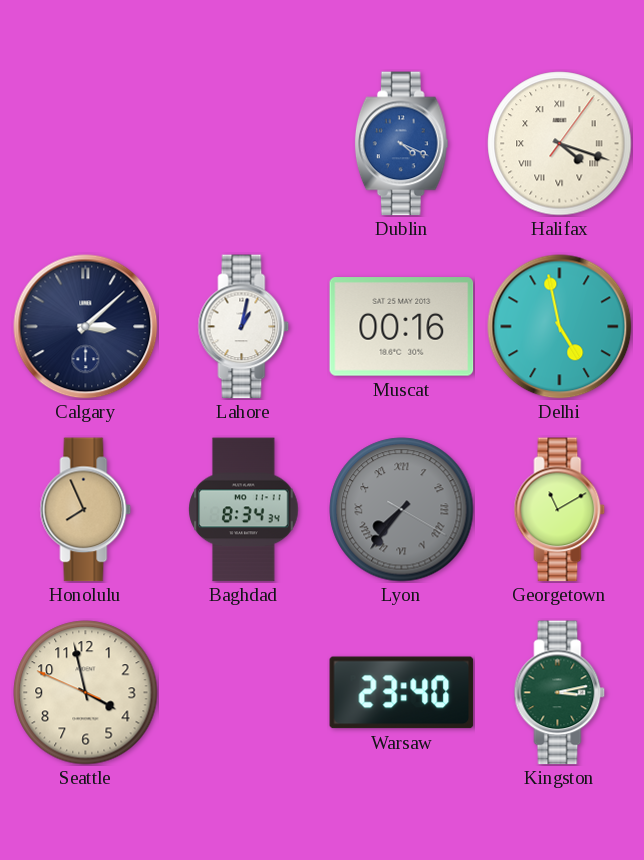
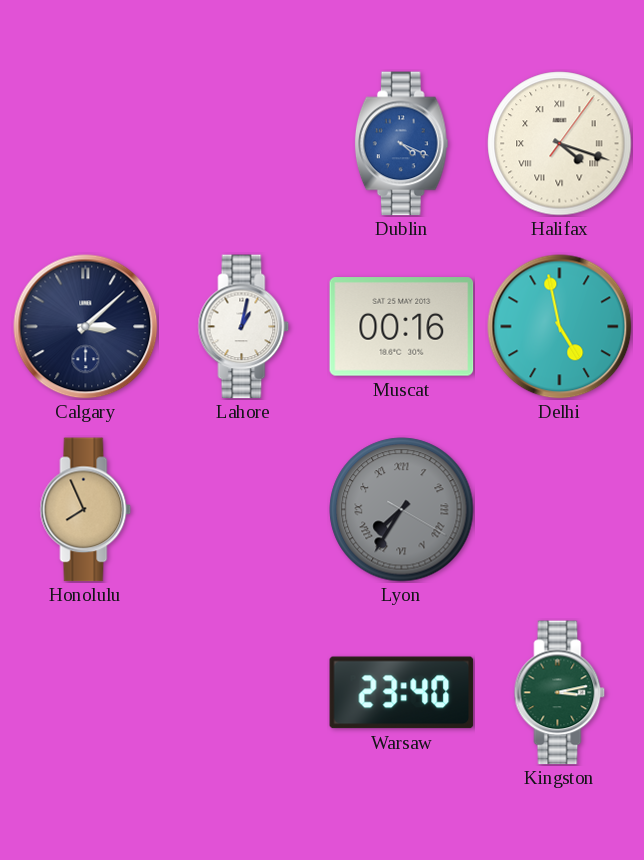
Baghdad: 8:34 -> none (244, 510)
Lyon: 7:36 -> 7:35 (402, 510)
Georgetown: 11:10 -> none (560, 510)
Seattle: 3:57 -> none (86, 693)
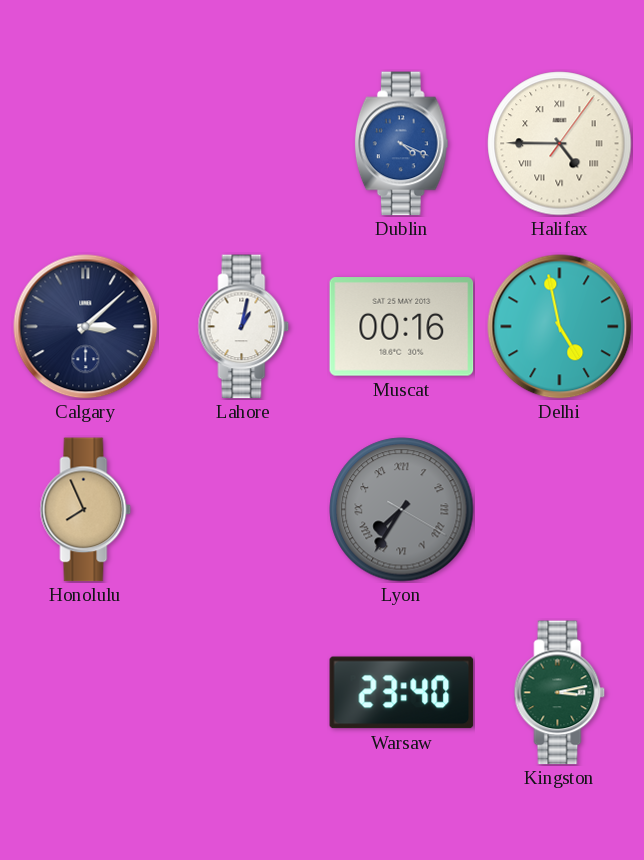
Halifax: 4:18 -> 4:45 (560, 144)
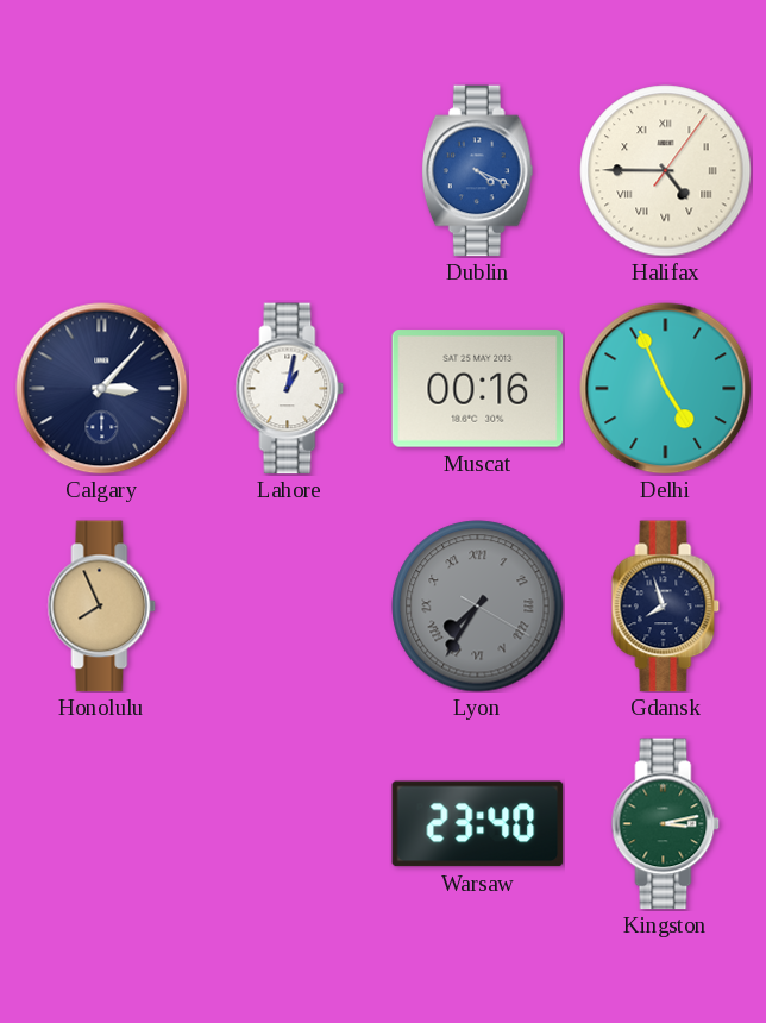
Calgary: 3:08 -> 3:07 (102, 389)
Delhi: 4:58 -> 4:56 (666, 389)
Gdansk: none -> 7:57 (666, 607)
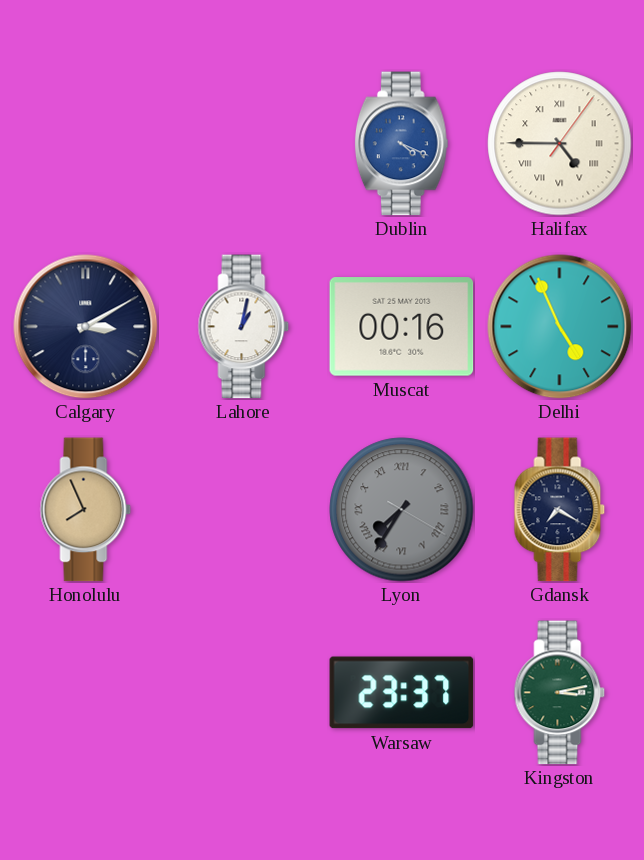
Calgary: 3:07 -> 3:10 (86, 327)
Gdansk: 7:57 -> 7:20 (560, 510)
Warsaw: 23:40 -> 23:37 (402, 693)
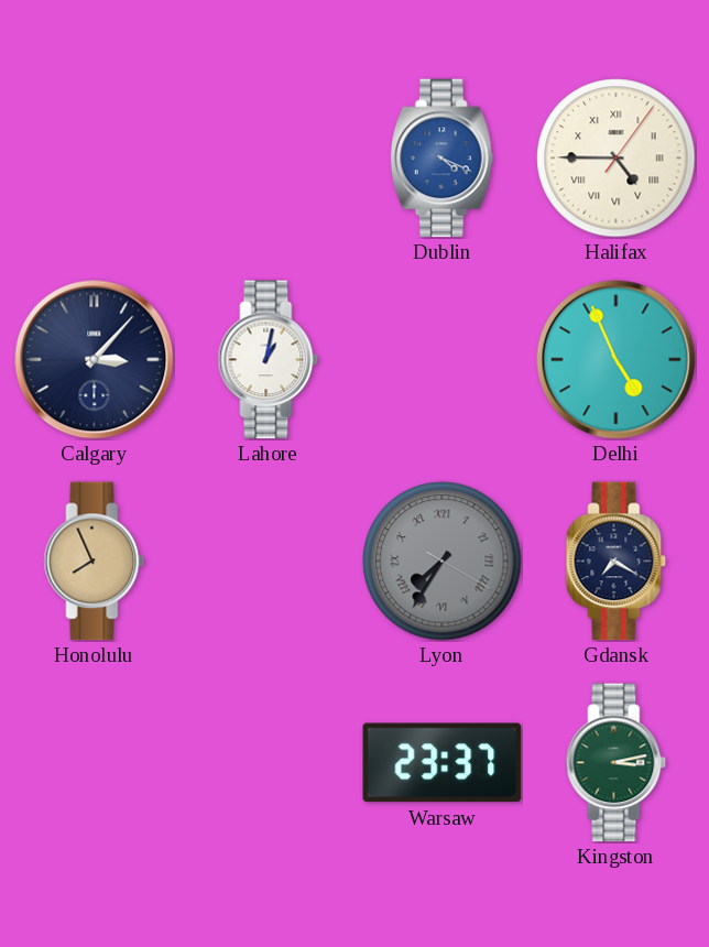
Calgary: 3:10 -> 3:07 (95, 360)
Muscat: 00:16 -> none (402, 327)
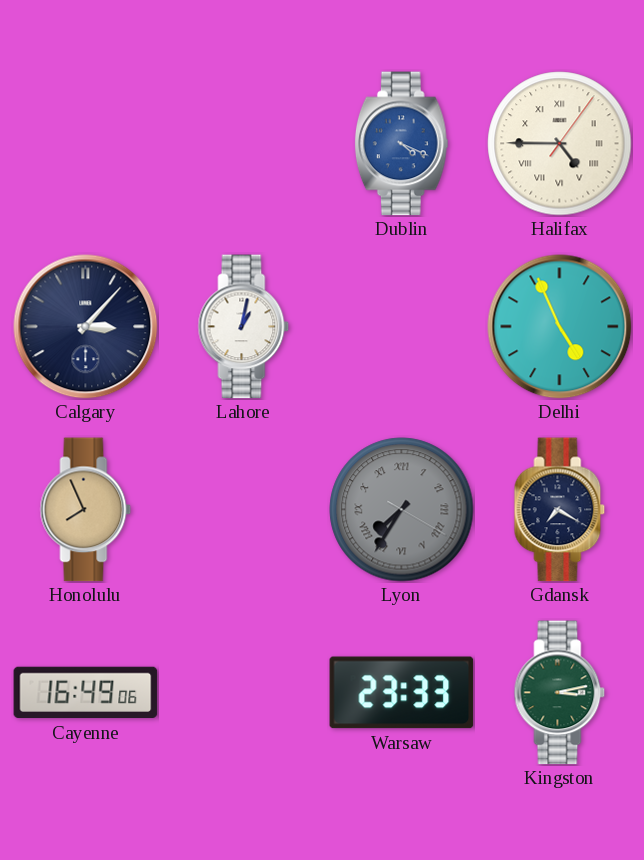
Cayenne: none -> 16:49 (86, 693)
Warsaw: 23:37 -> 23:33 (402, 693)
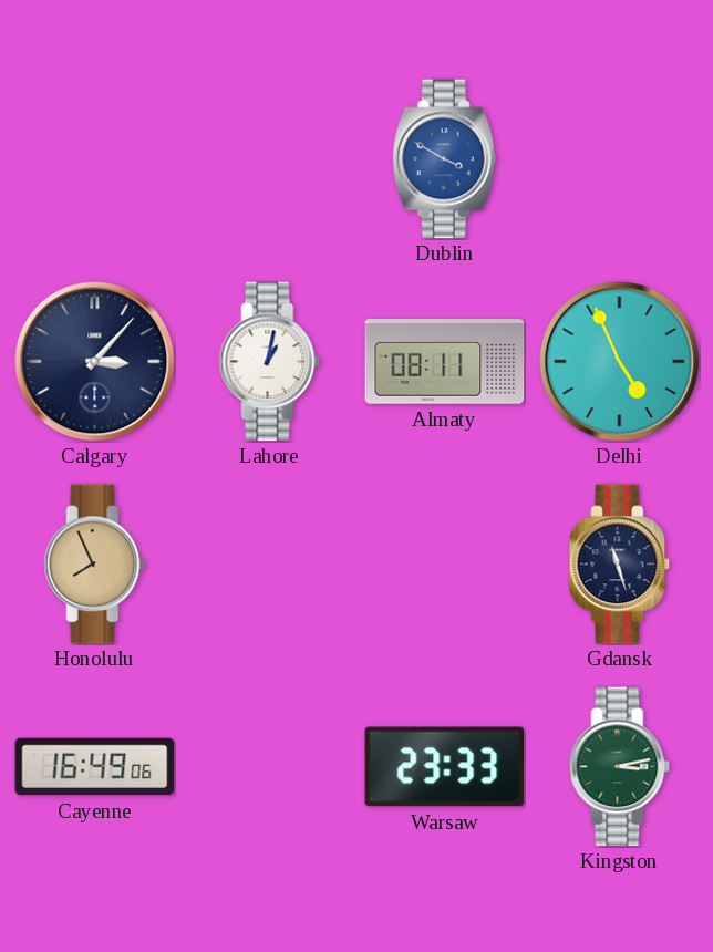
Dublin: 4:19 -> 3:50 (444, 159)
Halifax: 4:45 -> none (560, 144)
Almaty: none -> 08:11 (445, 362)
Lyon: 7:35 -> none (402, 510)
Gdansk: 7:20 -> 11:27 (620, 565)
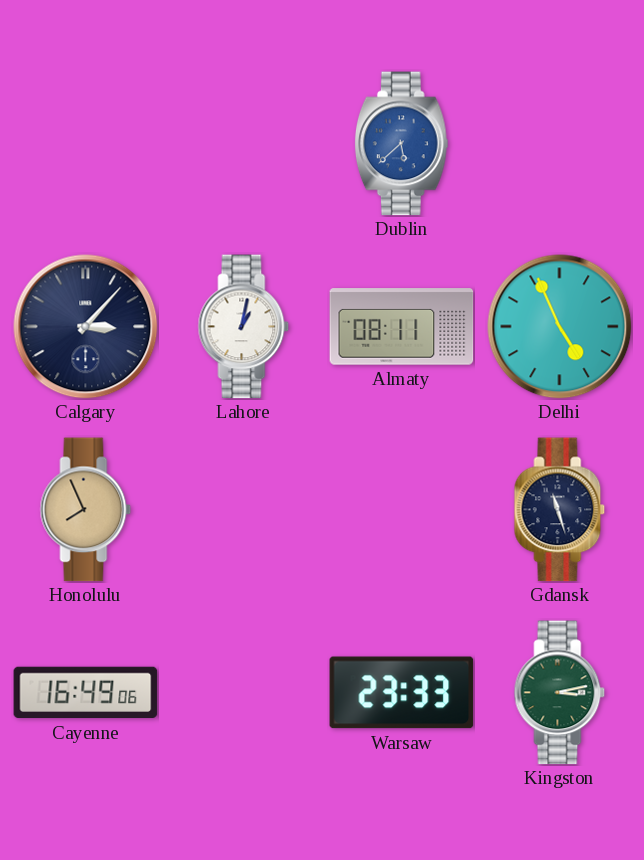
Dublin: 3:50 -> 5:38 (401, 144)
